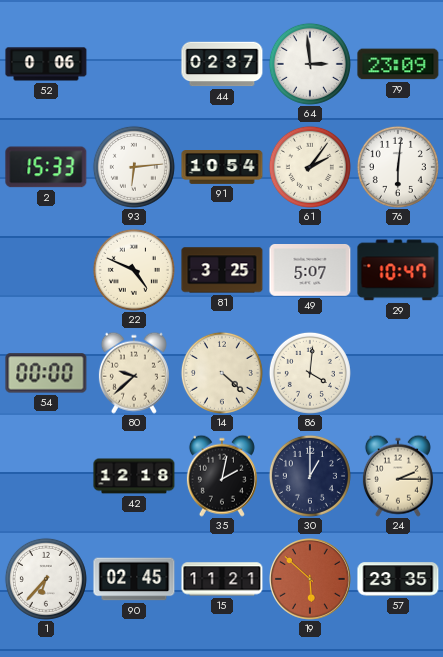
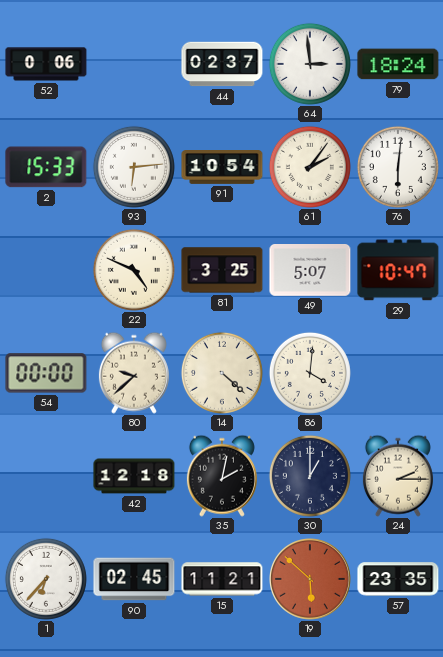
79: 23:09 -> 18:24 (398, 64)
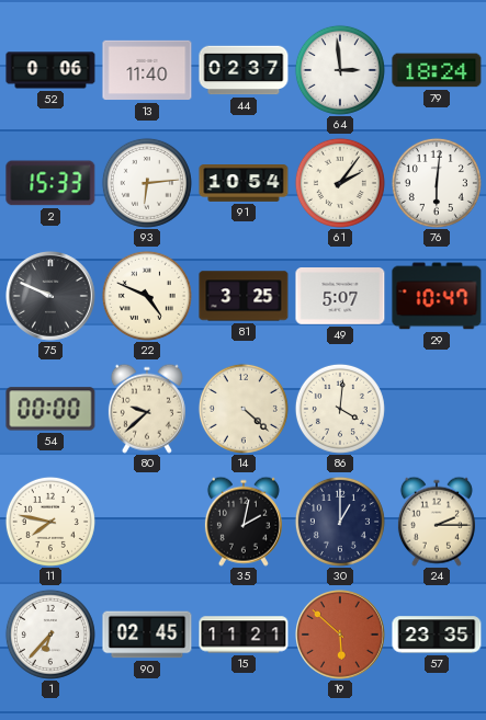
13: none -> 11:40 (147, 70)
75: none -> 9:49 (52, 297)
11: none -> 7:47 (50, 522)
42: 12:18 -> none (134, 476)
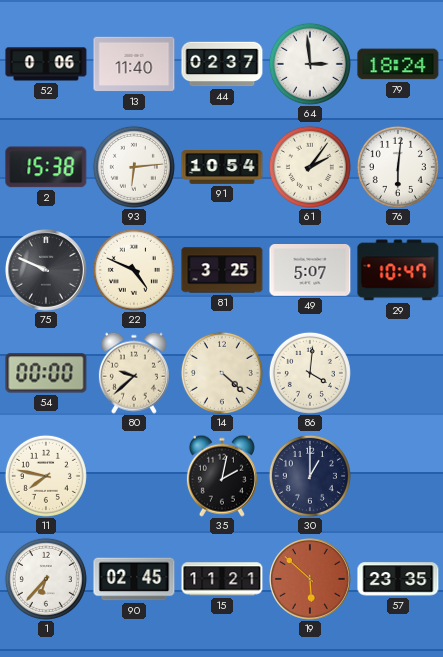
2: 15:33 -> 15:38 (46, 167)
24: 2:15 -> none (437, 522)
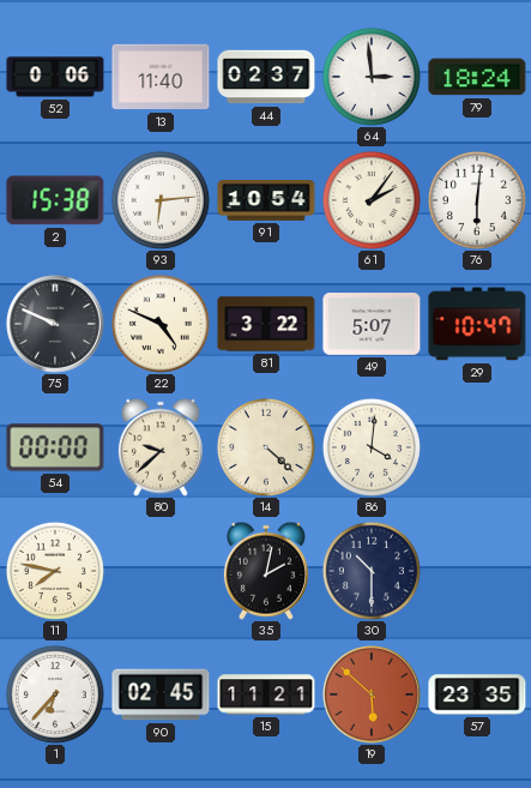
81: 3:25 -> 3:22 (266, 324)
30: 1:00 -> 10:30 (372, 571)
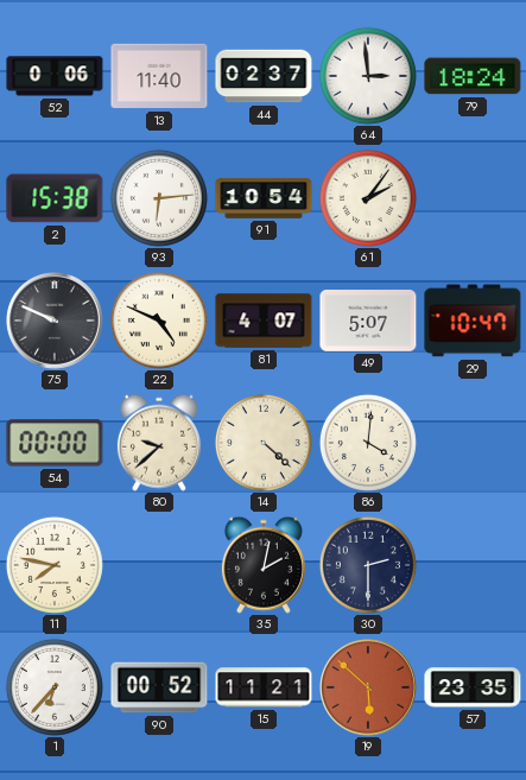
76: 6:01 -> none (477, 200)
81: 3:22 -> 4:07 (264, 321)
30: 10:30 -> 2:30 (368, 565)
90: 02:45 -> 00:52 (159, 687)
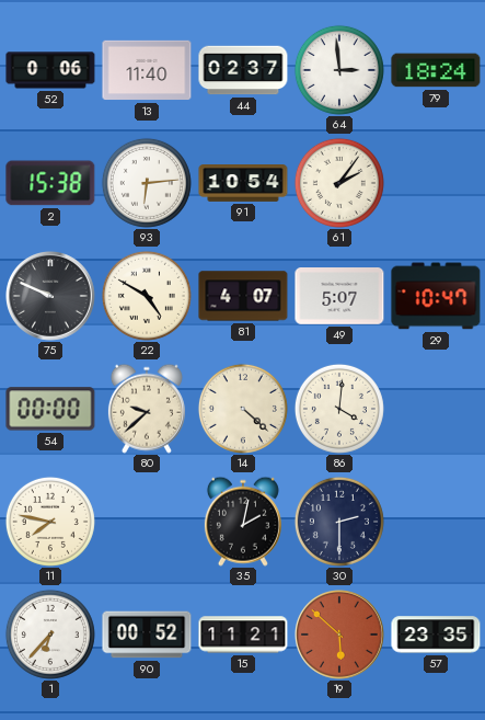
22: 4:49 -> 4:50 (147, 296)
